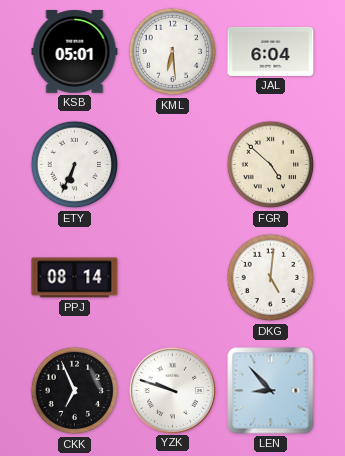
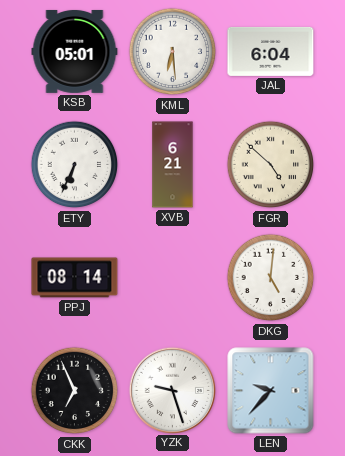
XVB: none -> 6:21 (173, 165)
YZK: 9:48 -> 9:27 (172, 390)
LEN: 8:53 -> 9:37 (271, 391)
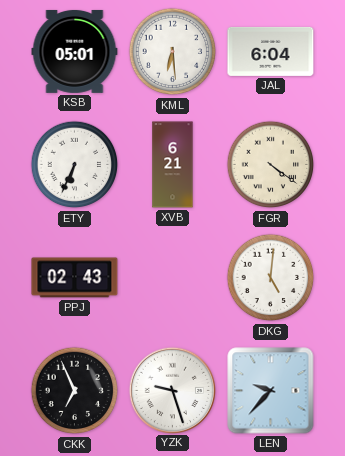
FGR: 4:52 -> 4:21 (271, 165)
PPJ: 08:14 -> 02:43 (75, 278)
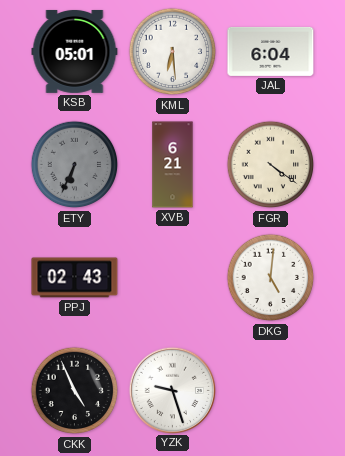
ETY dial: white -> grey (75, 165)
CKK: 6:56 -> 4:56 (75, 391)
LEN: 9:37 -> none (271, 391)
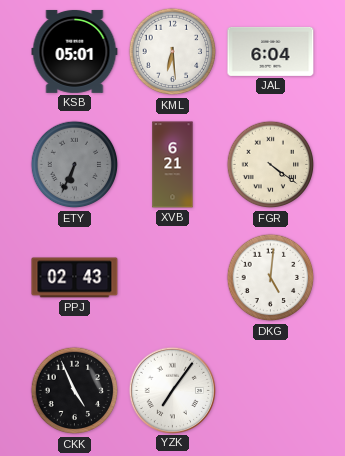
YZK: 9:27 -> 7:06 (172, 390)
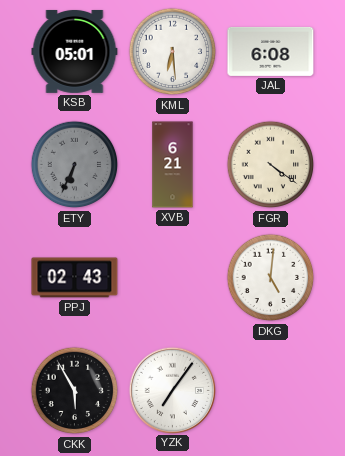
JAL: 6:04 -> 6:08 (271, 51)
CKK: 4:56 -> 5:55 (75, 391)
